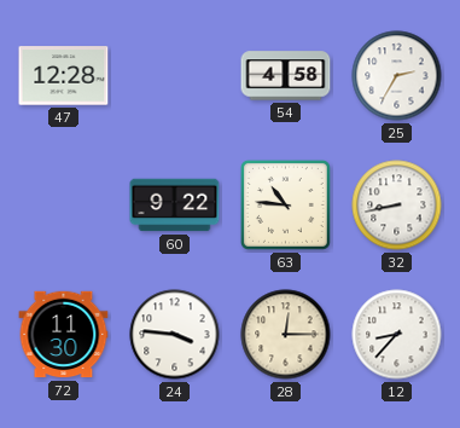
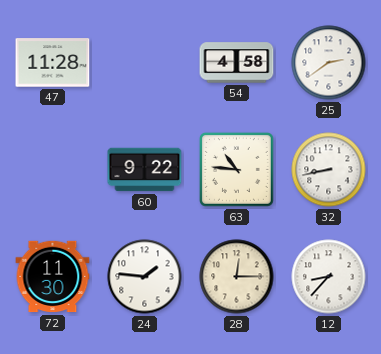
47: 12:28 -> 11:28 (53, 63)
25: 2:35 -> 2:39 (329, 63)
24: 3:46 -> 1:46 (145, 277)
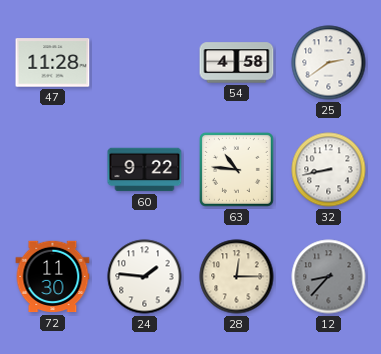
12 dial: white -> grey (329, 277)
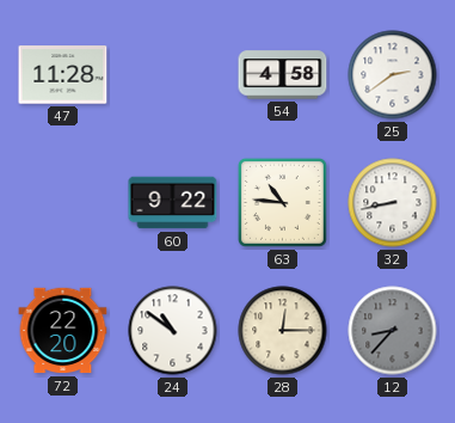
72: 11:30 -> 22:20 (63, 331)
24: 1:46 -> 10:51 (173, 331)
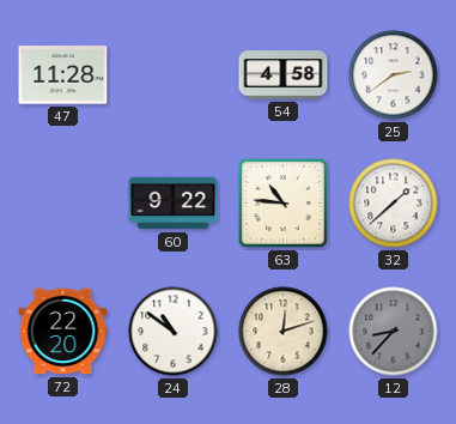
32: 8:43 -> 1:38 (394, 204)
28: 12:15 -> 12:12 (284, 332)
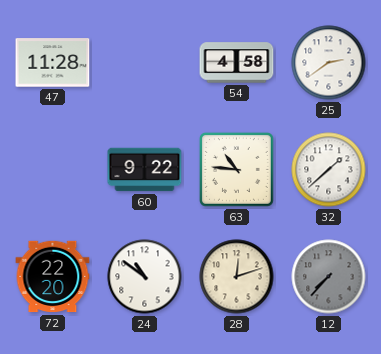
12: 8:37 -> 7:37 (329, 277)
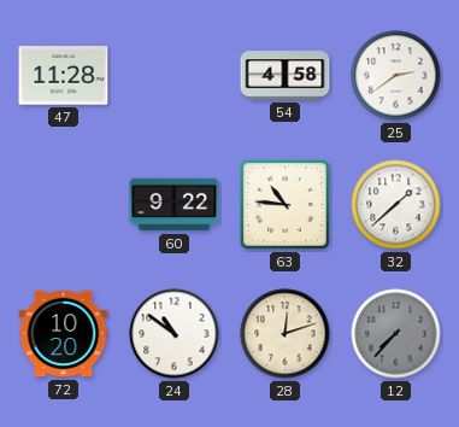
72: 22:20 -> 10:20 (64, 334)
